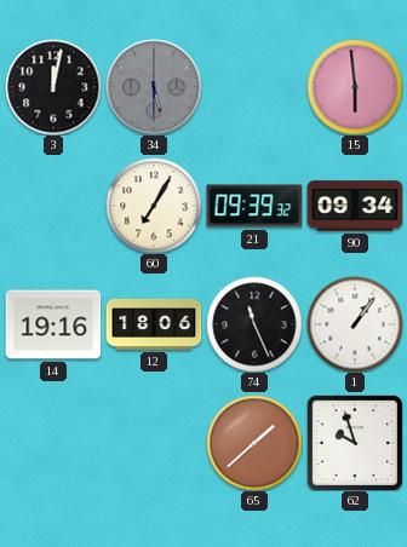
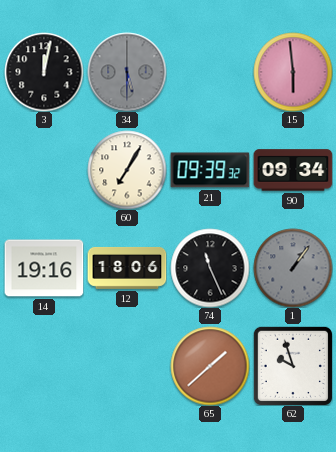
1 dial: white -> grey (293, 268)
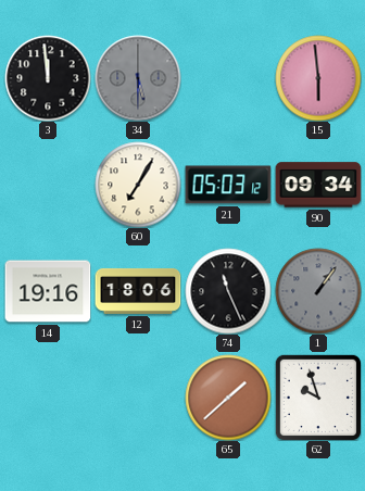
3: 12:02 -> 11:59 (48, 78)
21: 09:39 -> 05:03 (228, 185)
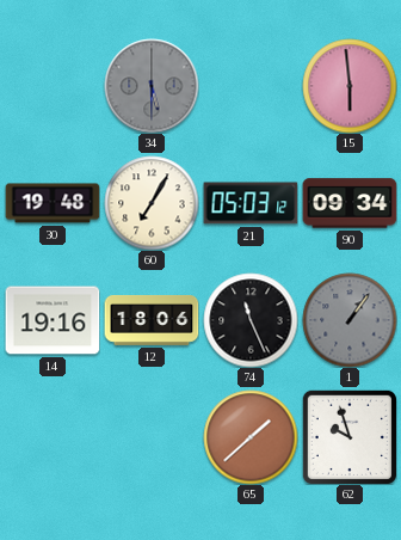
3: 11:59 -> none (48, 78)
30: none -> 19:48 (53, 203)
